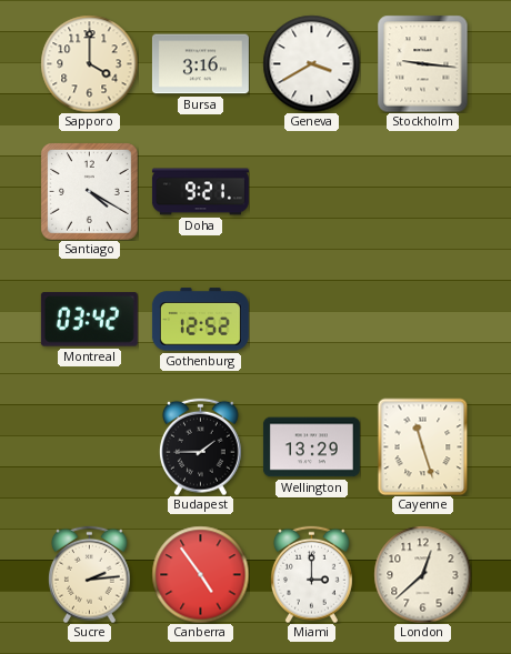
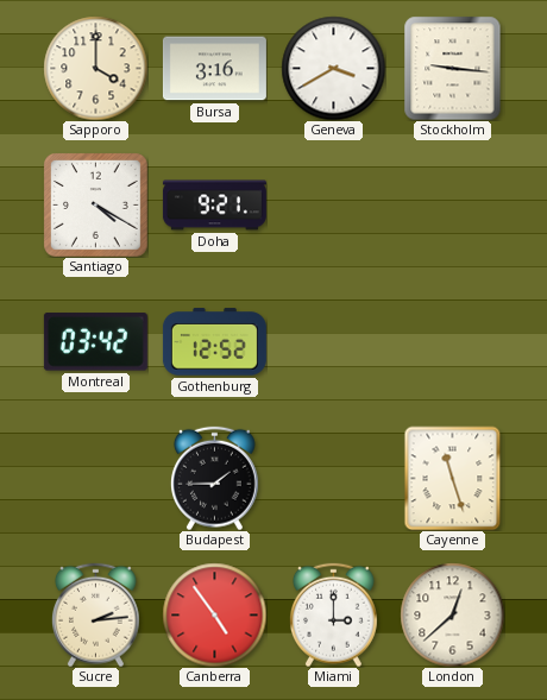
Wellington: 13:29 -> none (311, 447)
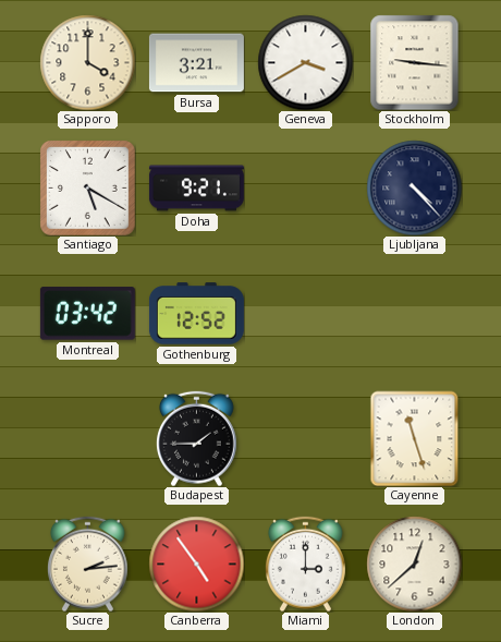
Bursa: 3:16 -> 3:21 (196, 63)
Santiago: 4:20 -> 5:20 (88, 189)
Ljubljana: none -> 4:23 (414, 187)
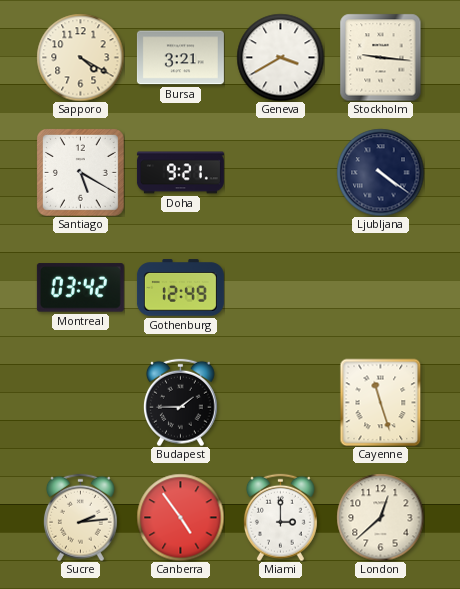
Sapporo: 4:00 -> 4:20 (80, 57)
Ljubljana: 4:23 -> 4:21 (380, 172)
Gothenburg: 12:52 -> 12:49 (180, 288)
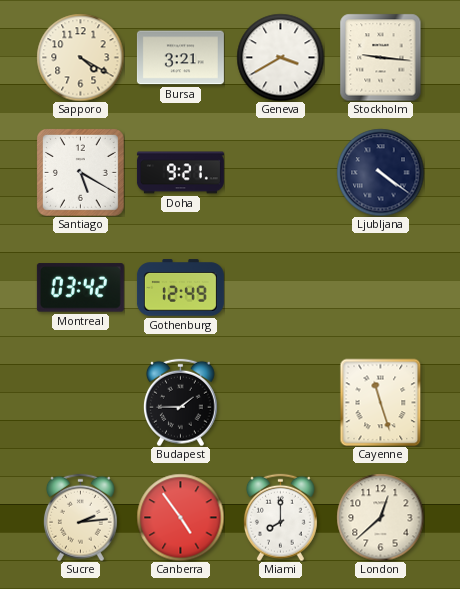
Miami: 3:00 -> 8:00 (281, 517)
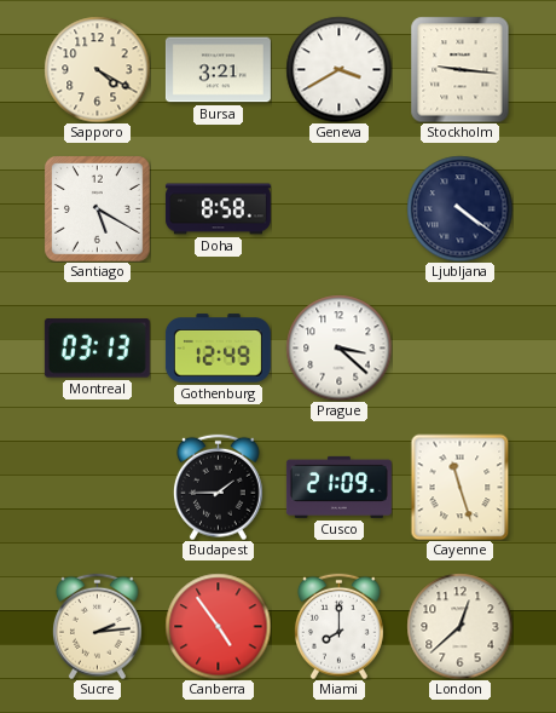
Doha: 9:21 -> 8:58 (218, 209)
Montreal: 03:42 -> 03:13 (97, 349)
Prague: none -> 3:22 (338, 347)
Cusco: none -> 21:09 (338, 487)
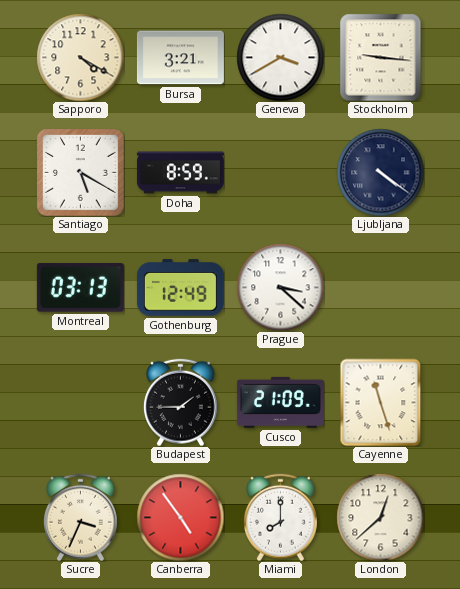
Doha: 8:58 -> 8:59 (180, 173)
Sucre: 2:14 -> 3:34 (81, 517)
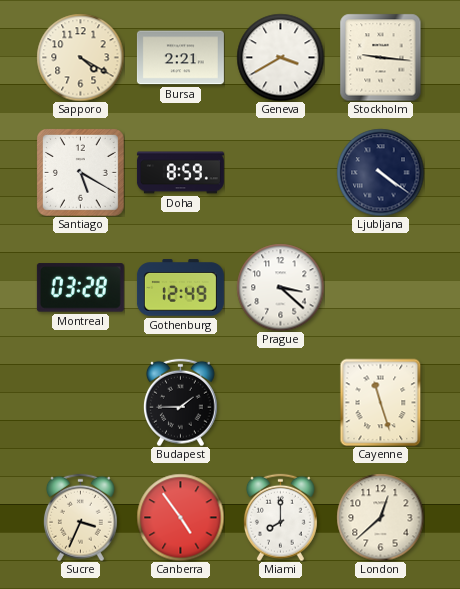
Bursa: 3:21 -> 2:21 (180, 58)
Montreal: 03:13 -> 03:28 (80, 288)
Cusco: 21:09 -> none (280, 402)
